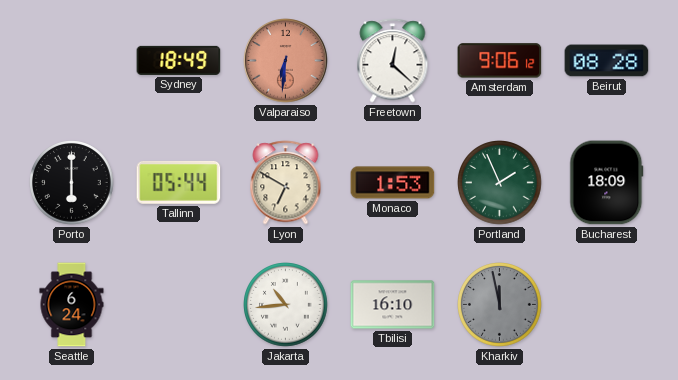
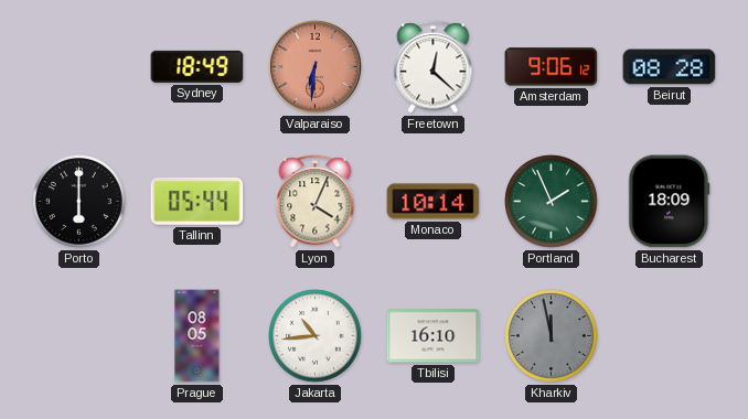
Lyon: 6:50 -> 4:04 (316, 202)
Monaco: 1:53 -> 10:14 (434, 202)
Seattle: 6:24 -> none (72, 305)
Prague: none -> 08:05 (197, 336)
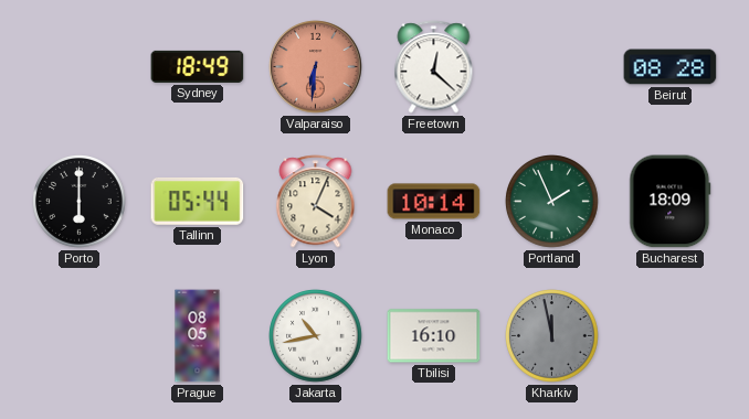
Amsterdam: 9:06 -> none (552, 67)
Jakarta: 10:44 -> 10:43 (316, 336)
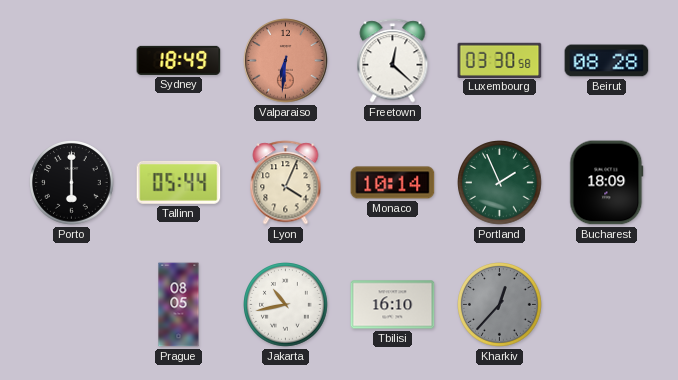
Luxembourg: none -> 03:30 (500, 60)
Kharkiv: 11:58 -> 12:37 (500, 305)
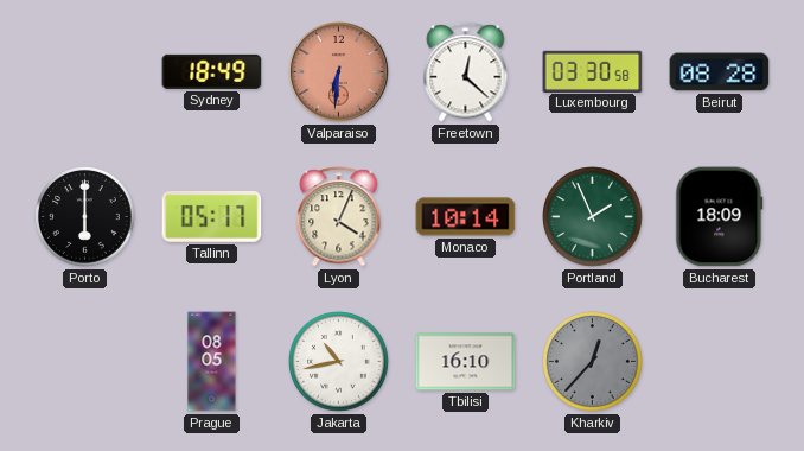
Tallinn: 05:44 -> 05:17 (212, 217)
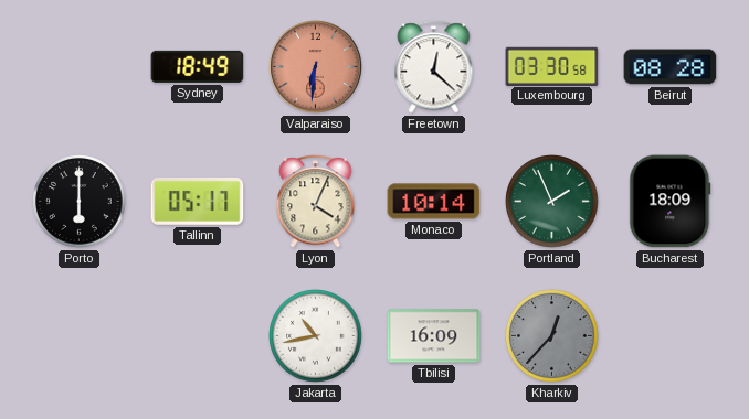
Prague: 08:05 -> none (212, 362)
Tbilisi: 16:10 -> 16:09 (434, 336)
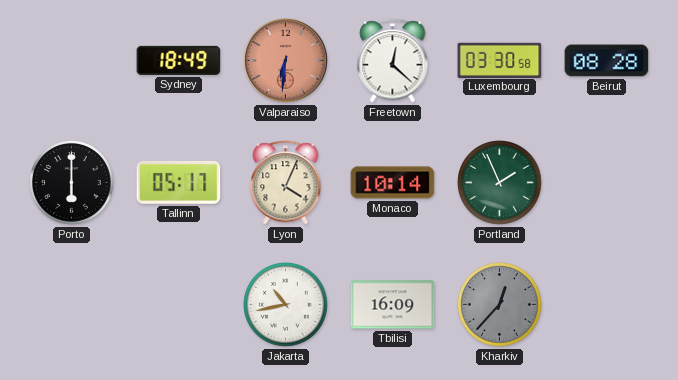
Bucharest: 18:09 -> none (671, 202)
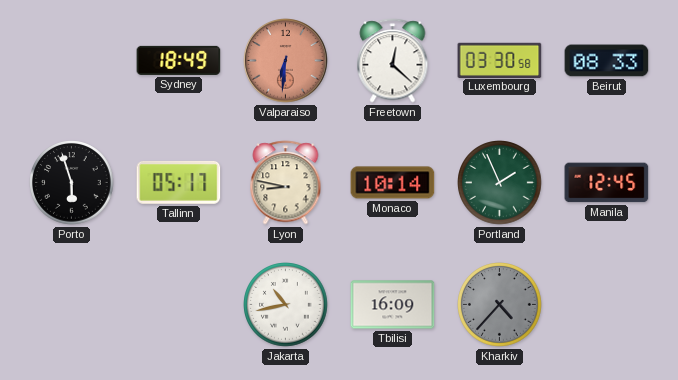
Beirut: 08:28 -> 08:33 (607, 61)
Porto: 6:00 -> 5:57 (72, 183)
Lyon: 4:04 -> 8:47 (286, 183)
Manila: none -> 12:45 (607, 183)
Kharkiv: 12:37 -> 4:37 (500, 305)
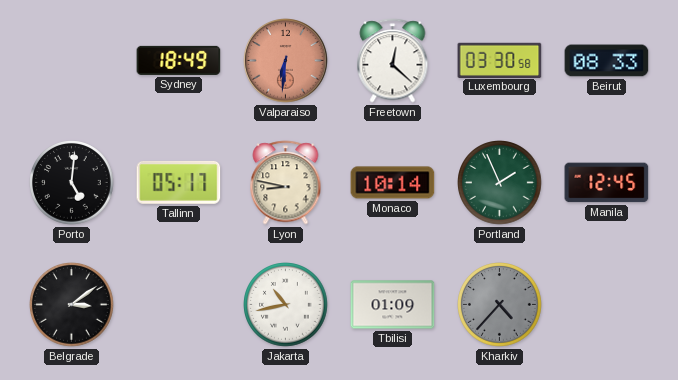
Porto: 5:57 -> 5:01 (72, 183)
Belgrade: none -> 3:09 (72, 305)
Tbilisi: 16:09 -> 01:09 (393, 305)
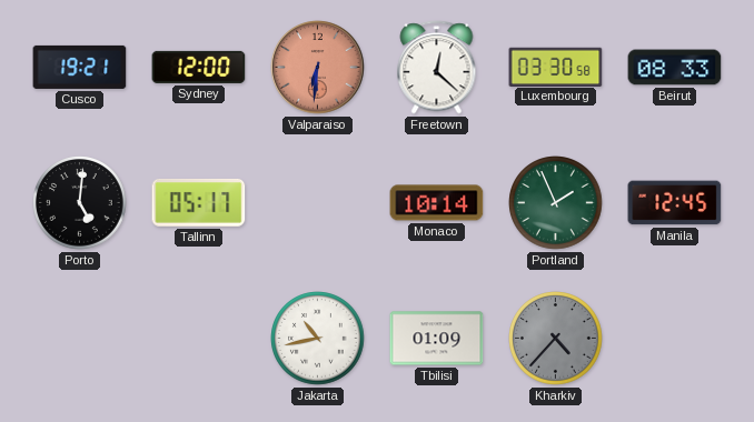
Cusco: none -> 19:21 (80, 67)
Sydney: 18:49 -> 12:00 (199, 67)
Lyon: 8:47 -> none (286, 183)
Belgrade: 3:09 -> none (72, 305)
